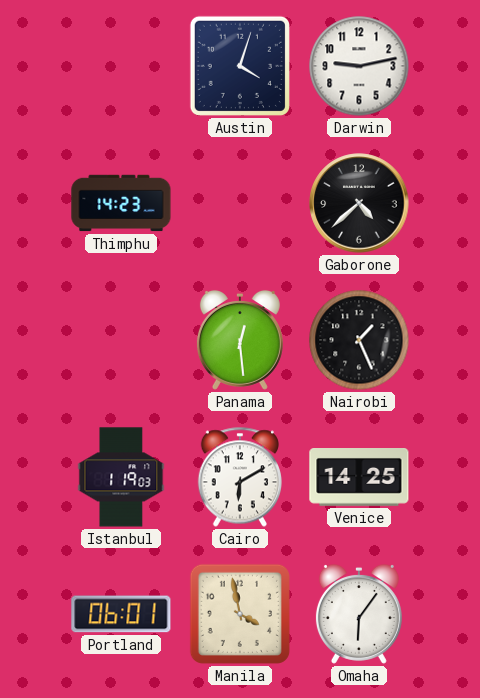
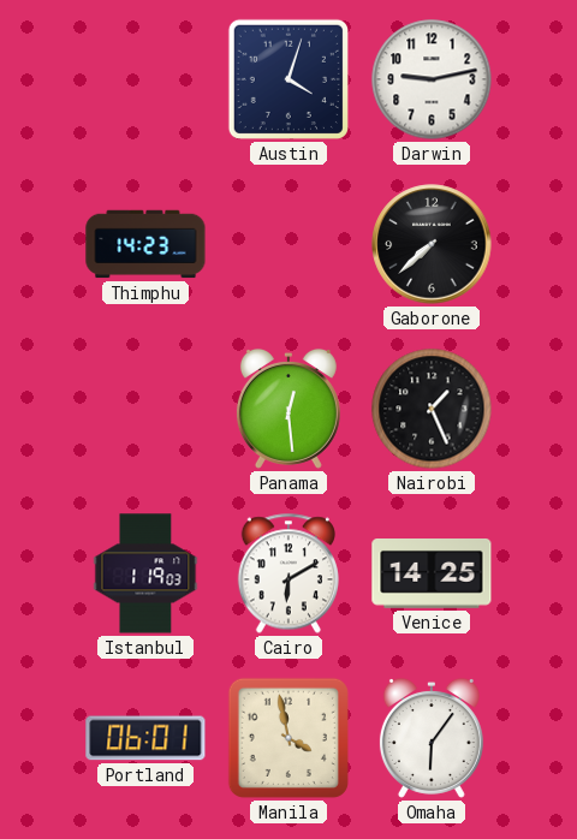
Gaborone: 4:38 -> 7:38 (432, 244)
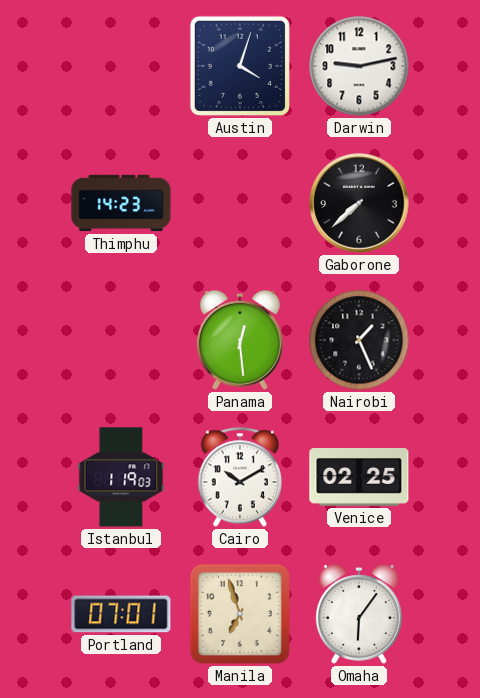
Cairo: 6:10 -> 10:10 (239, 477)
Venice: 14:25 -> 02:25 (359, 478)
Portland: 06:01 -> 07:01 (121, 614)
Manila: 3:58 -> 6:57 (240, 614)
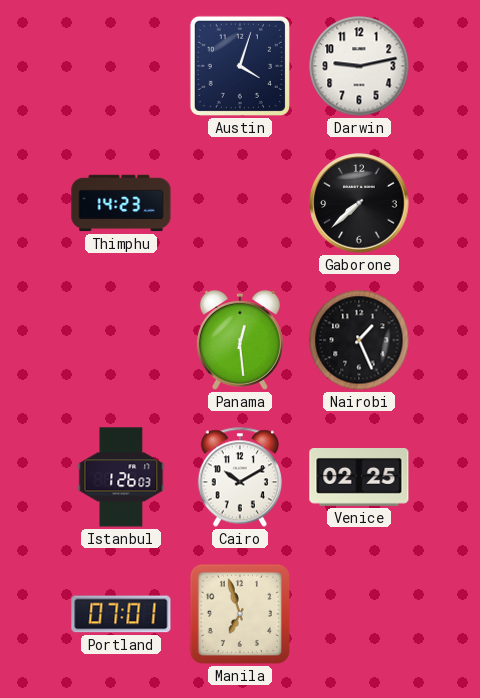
Istanbul: 1:19 -> 1:26 (121, 477)
Omaha: 6:06 -> none (359, 614)
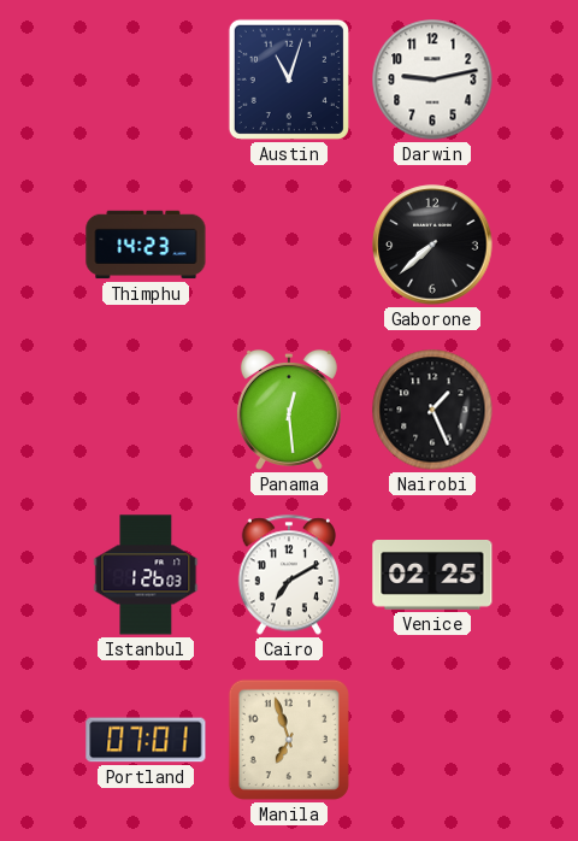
Austin: 4:03 -> 11:03 (289, 80)
Cairo: 10:10 -> 7:10 (288, 575)
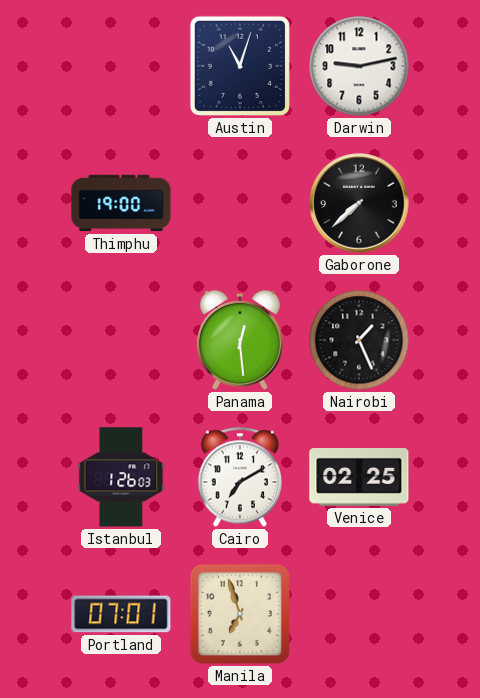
Thimphu: 14:23 -> 19:00 (121, 203)
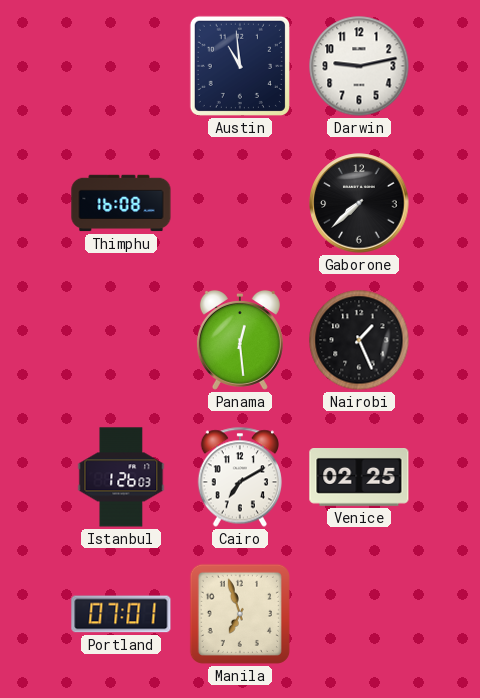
Austin: 11:03 -> 10:59 (240, 66)
Thimphu: 19:00 -> 16:08 (121, 203)
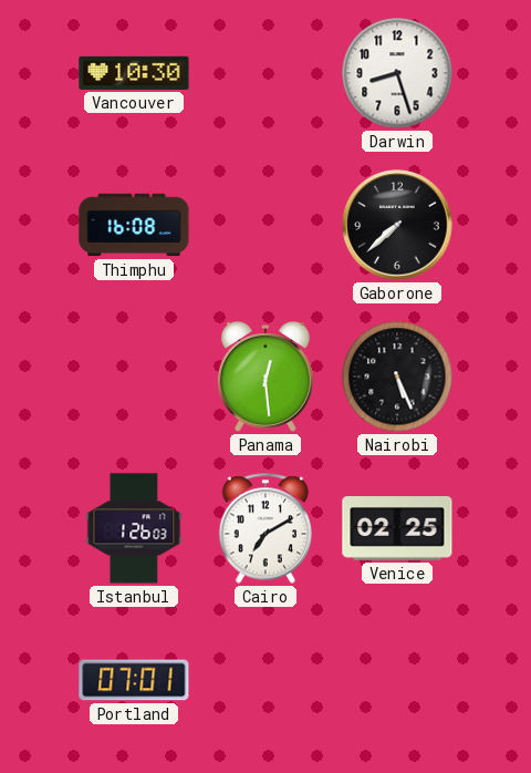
Vancouver: none -> 10:30 (134, 73)
Austin: 10:59 -> none (240, 66)
Darwin: 9:13 -> 8:27 (397, 73)
Nairobi: 1:26 -> 5:26 (397, 377)
Manila: 6:57 -> none (240, 614)
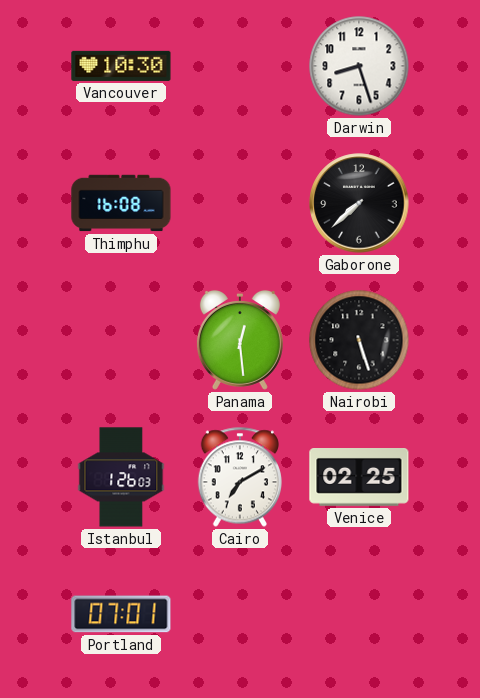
Nairobi: 5:26 -> 5:27 (359, 340)
